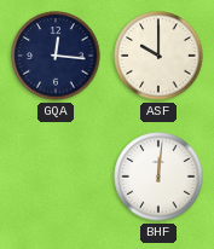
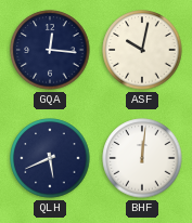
ASF: 10:00 -> 10:02 (142, 50)
QLH: none -> 5:41 (50, 158)
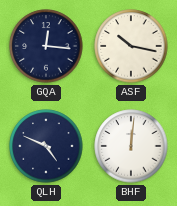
ASF: 10:02 -> 10:17 (131, 46)
QLH: 5:41 -> 4:49 (46, 146)
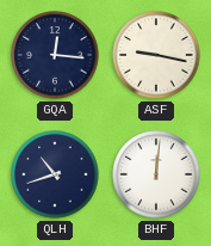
ASF: 10:17 -> 9:17 (156, 55)
QLH: 4:49 -> 10:42 (55, 174)
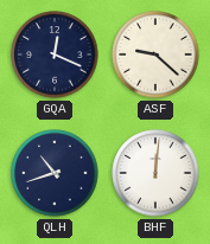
GQA: 12:16 -> 12:19 (55, 54)
ASF: 9:17 -> 9:22 (155, 54)
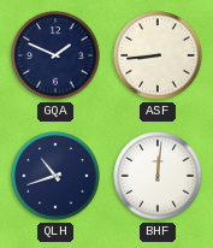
GQA: 12:19 -> 1:49 (55, 55)
ASF: 9:22 -> 8:44 (158, 55)
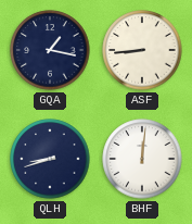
GQA: 1:49 -> 1:17 (50, 50)
QLH: 10:42 -> 8:42 (50, 159)
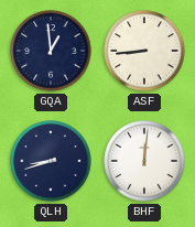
GQA: 1:17 -> 12:59 (51, 51)
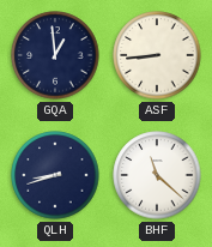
BHF: 12:01 -> 11:22 (157, 175)
